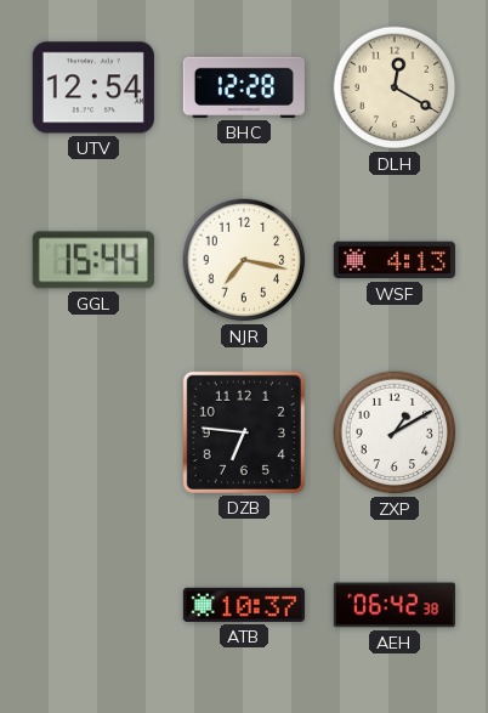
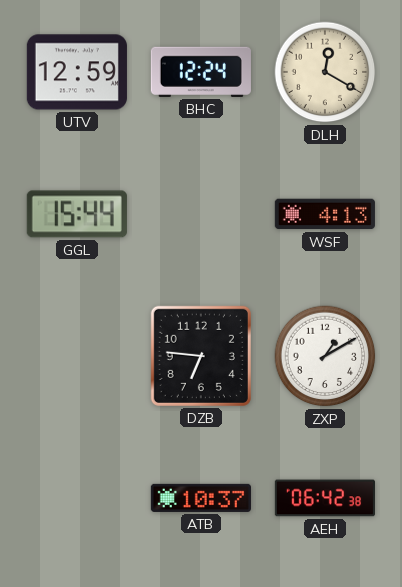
UTV: 12:54 -> 12:59 (77, 72)
BHC: 12:28 -> 12:24 (201, 72)
NJR: 7:17 -> none (244, 260)
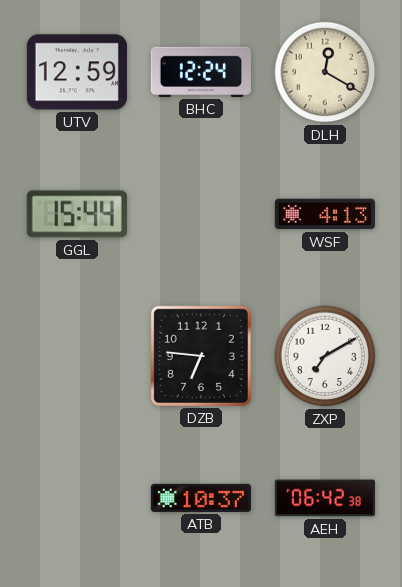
ZXP: 1:10 -> 7:10 (325, 356)
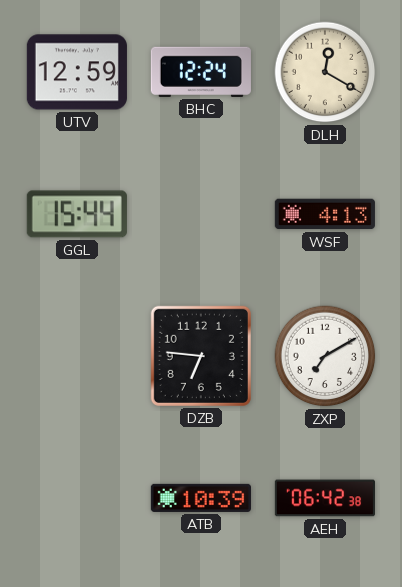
ATB: 10:37 -> 10:39 (201, 498)
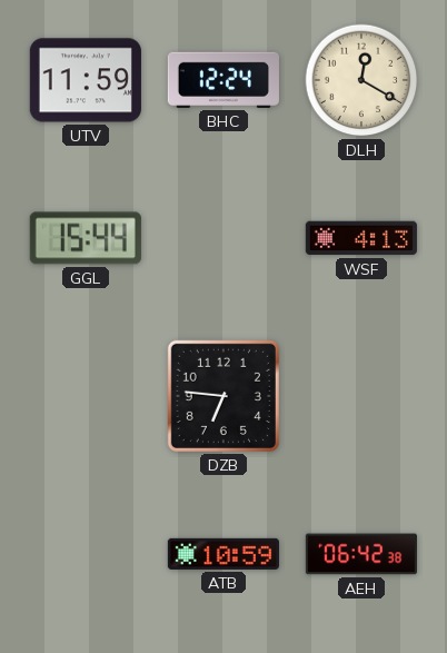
UTV: 12:59 -> 11:59 (86, 80)
ZXP: 7:10 -> none (325, 356)
ATB: 10:39 -> 10:59 (223, 554)
